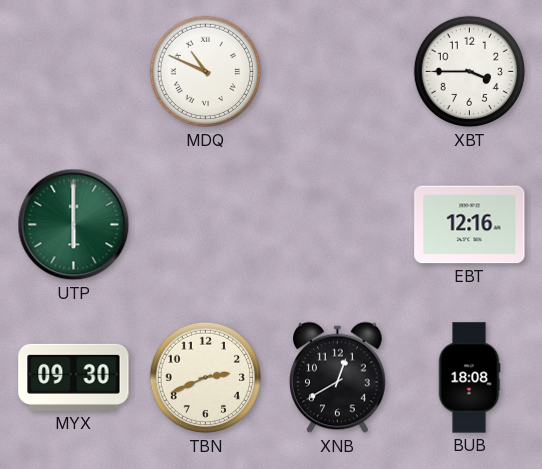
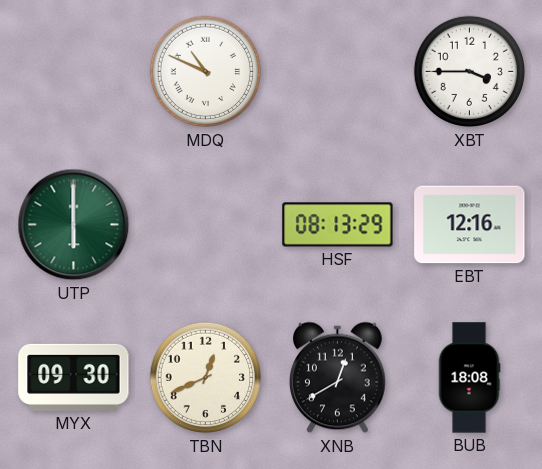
HSF: none -> 08:13 (338, 225)
TBN: 2:41 -> 12:41 (206, 378)
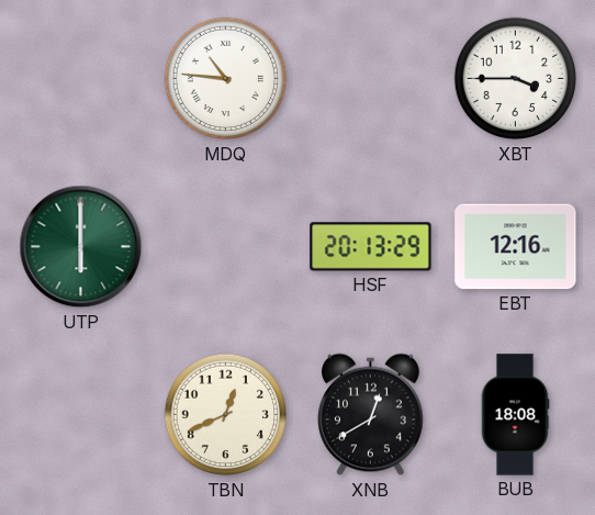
MDQ: 10:49 -> 10:46 (226, 79)
HSF: 08:13 -> 20:13 (371, 247)
MYX: 09:30 -> none (74, 377)
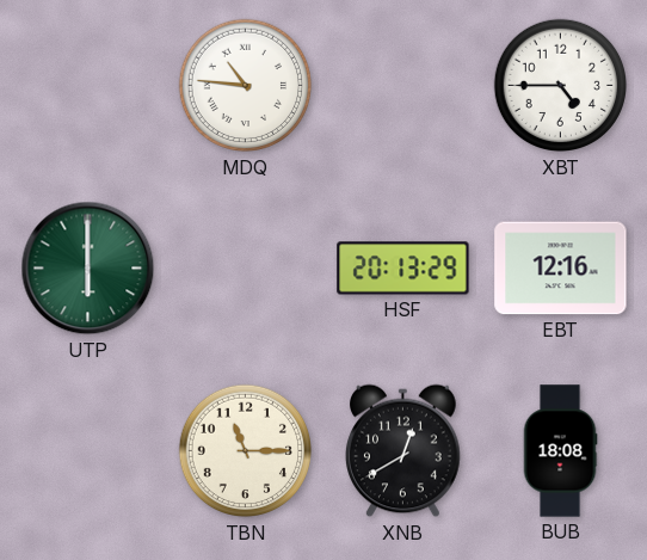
XBT: 3:45 -> 4:45 (561, 86)
TBN: 12:41 -> 11:15 (246, 451)
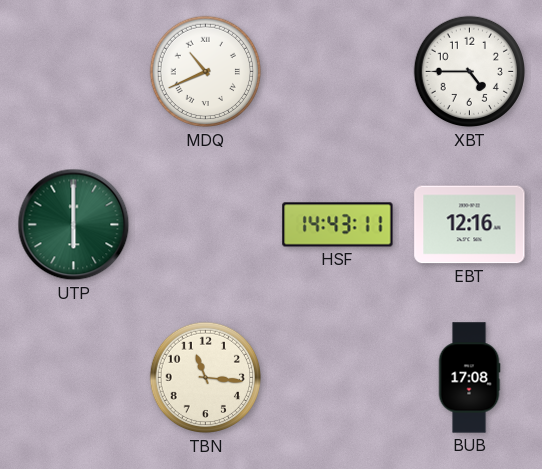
MDQ: 10:46 -> 10:41 (206, 72)
HSF: 20:13 -> 14:43 (338, 225)
TBN: 11:15 -> 11:16 (206, 378)
XNB: 12:40 -> none (403, 451)
BUB: 18:08 -> 17:08 (469, 378)
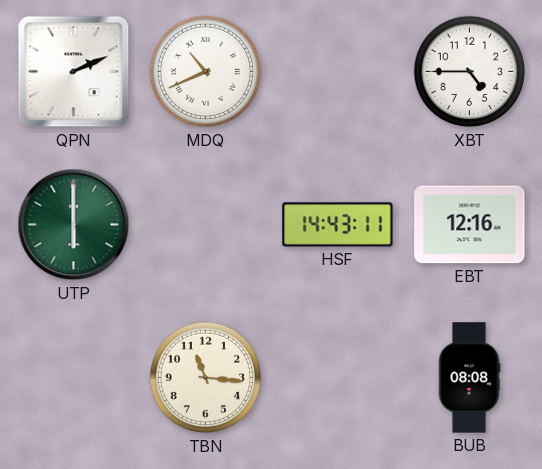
QPN: none -> 2:11 (74, 72)
BUB: 17:08 -> 08:08 (469, 378)
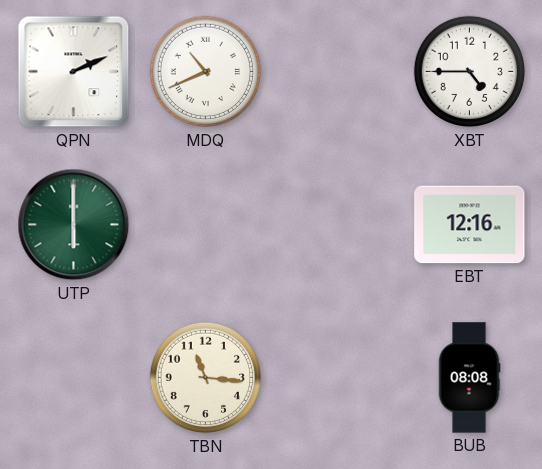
HSF: 14:43 -> none (338, 225)
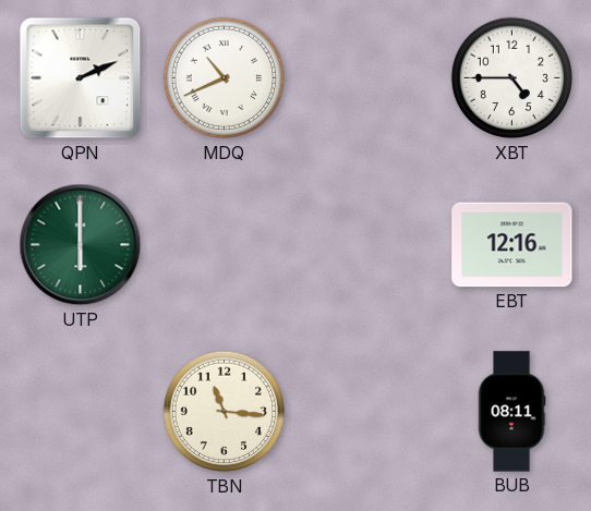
BUB: 08:08 -> 08:11 (511, 412)
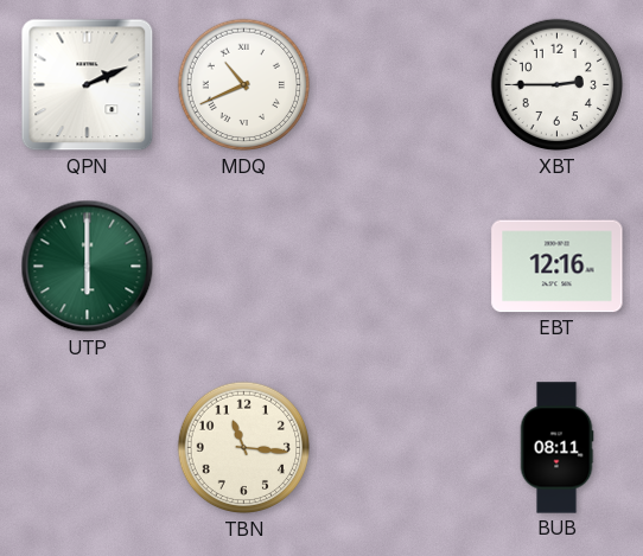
XBT: 4:45 -> 2:45 (558, 85)
